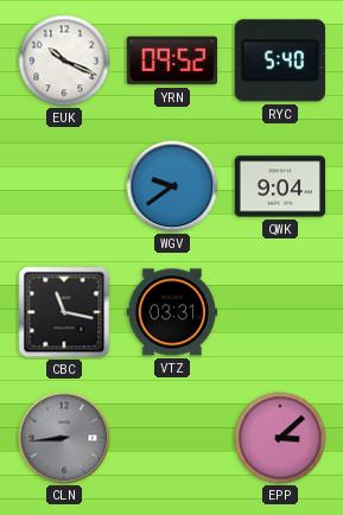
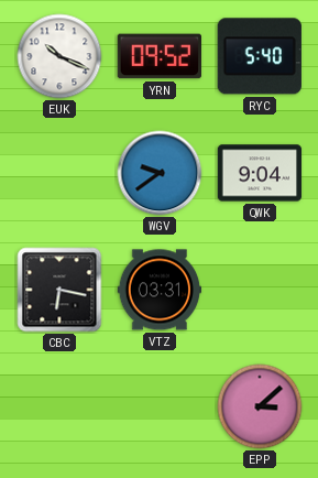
CBC: 11:17 -> 6:17 (59, 290)
CLN: 8:44 -> none (64, 438)
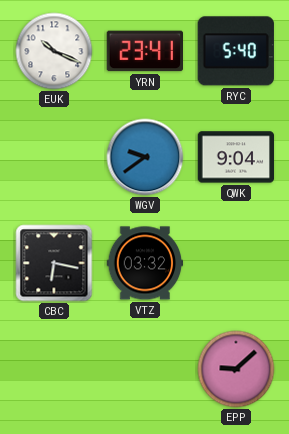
YRN: 09:52 -> 23:41 (144, 51)
VTZ: 03:31 -> 03:32 (145, 263)
EPP: 3:08 -> 9:08 (236, 369)
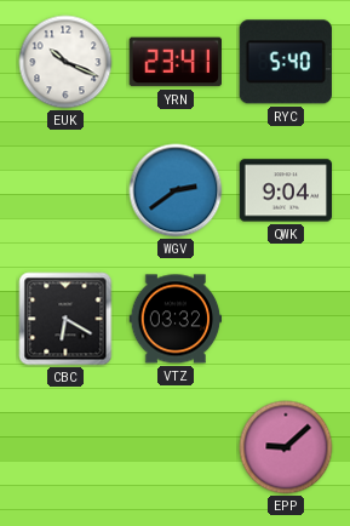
WGV: 9:39 -> 2:39 (176, 190)
CBC: 6:17 -> 6:20 (65, 319)
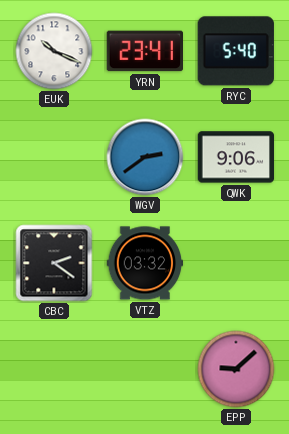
QWK: 9:04 -> 9:06 (236, 157)
CBC: 6:20 -> 2:21 (54, 263)
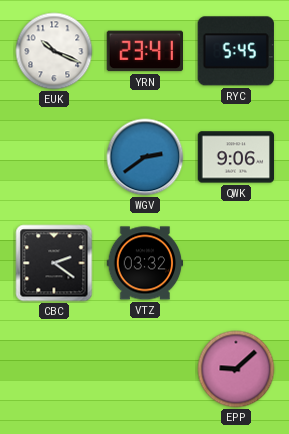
RYC: 5:40 -> 5:45 (236, 51)
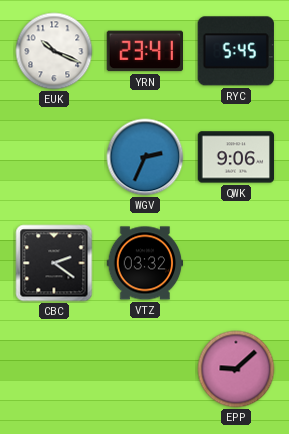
WGV: 2:39 -> 2:34 (145, 157)
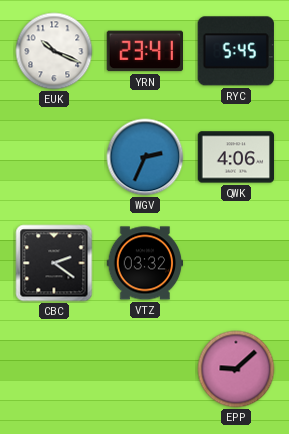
QWK: 9:06 -> 4:06 (236, 157)
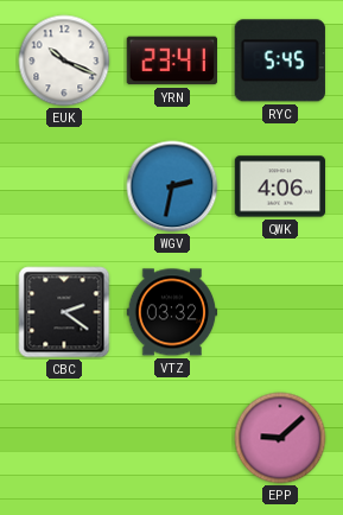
WGV: 2:34 -> 2:32 (172, 186)
